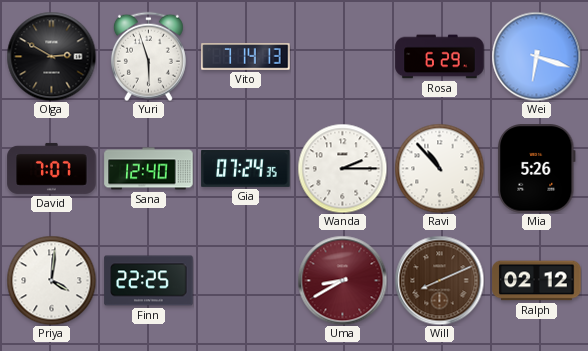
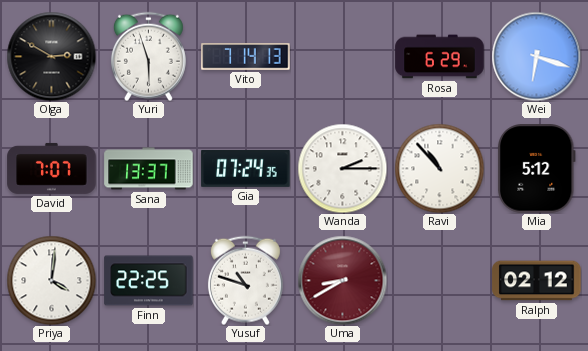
Sana: 12:40 -> 13:37 (149, 169)
Mia: 5:26 -> 5:12 (536, 169)
Yusuf: none -> 10:48 (245, 280)
Will: 8:11 -> none (439, 280)
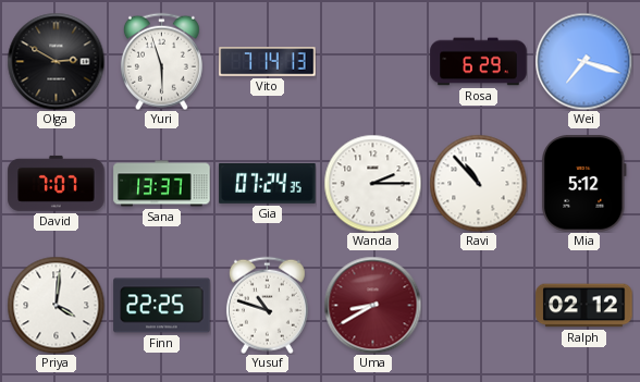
Wei: 6:18 -> 7:18 (583, 61)
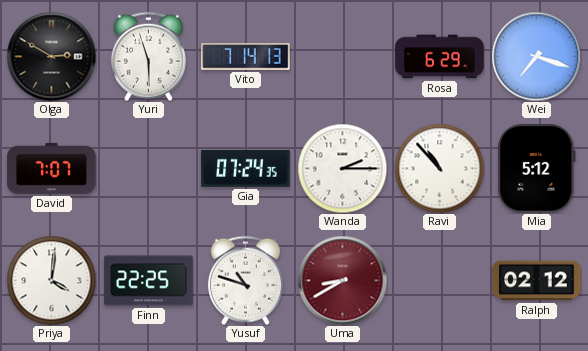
Sana: 13:37 -> none (162, 184)
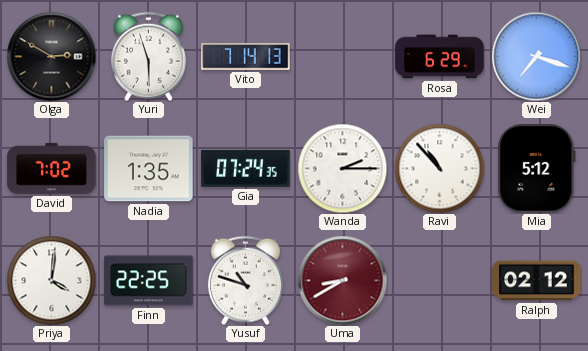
David: 7:07 -> 7:02 (52, 168)
Nadia: none -> 1:35 (149, 169)
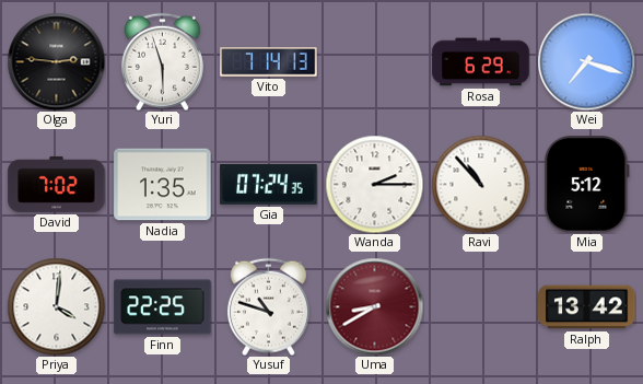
Olga: 2:50 -> 2:46 (56, 61)
Ralph: 02:12 -> 13:42 (587, 307)
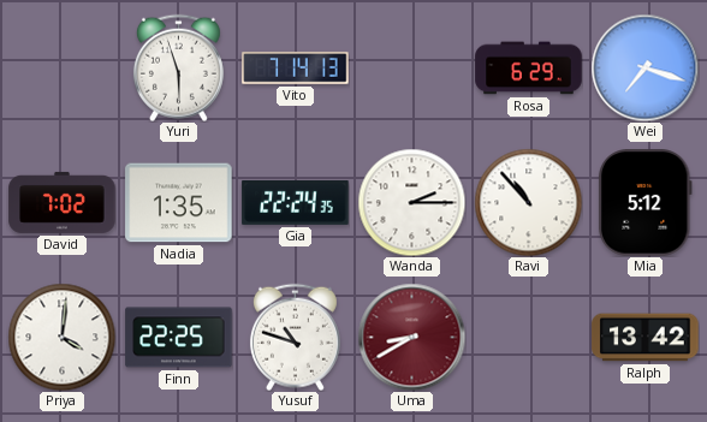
Olga: 2:46 -> none (56, 61)
Gia: 07:24 -> 22:24 (296, 202)
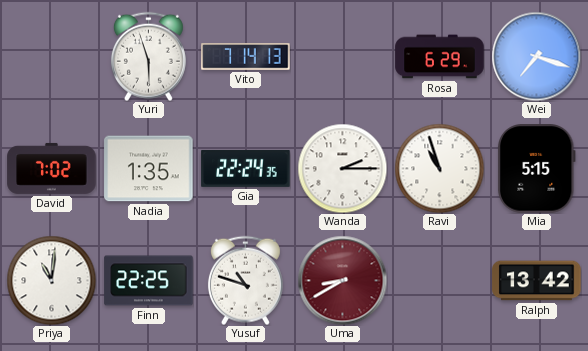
Ravi: 10:53 -> 10:57 (439, 168)
Mia: 5:12 -> 5:15 (536, 169)
Priya: 4:01 -> 11:01 (51, 280)
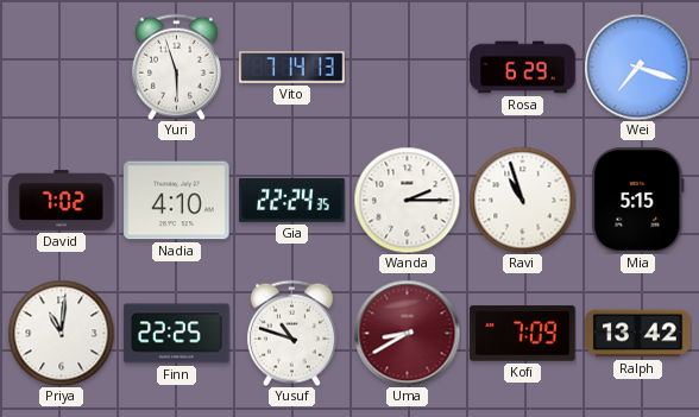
Nadia: 1:35 -> 4:10 (177, 201)
Kofi: none -> 7:09 (523, 334)
